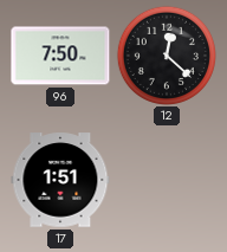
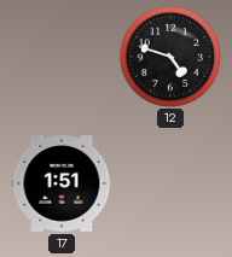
96: 7:50 -> none (60, 56)
12: 12:22 -> 4:48 (170, 57)
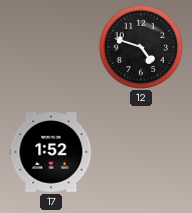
17: 1:51 -> 1:52 (51, 152)
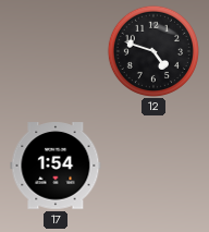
17: 1:52 -> 1:54 (56, 166)
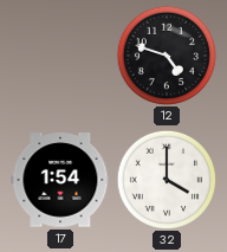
32: none -> 4:00 (167, 180)
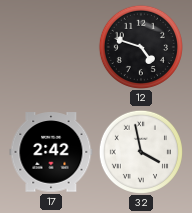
17: 1:54 -> 2:42 (51, 152)
32: 4:00 -> 3:58 (141, 152)
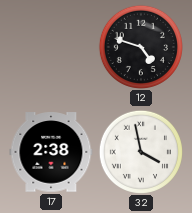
17: 2:42 -> 2:38 (51, 152)
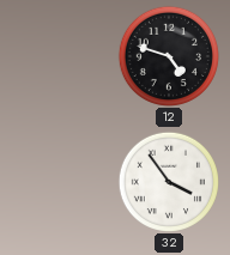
17: 2:38 -> none (51, 152)
32: 3:58 -> 3:54 (169, 182)
